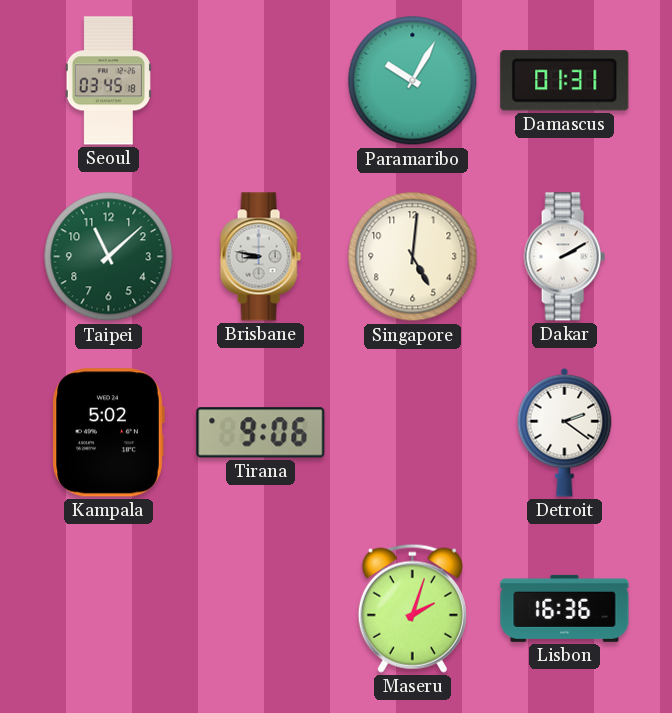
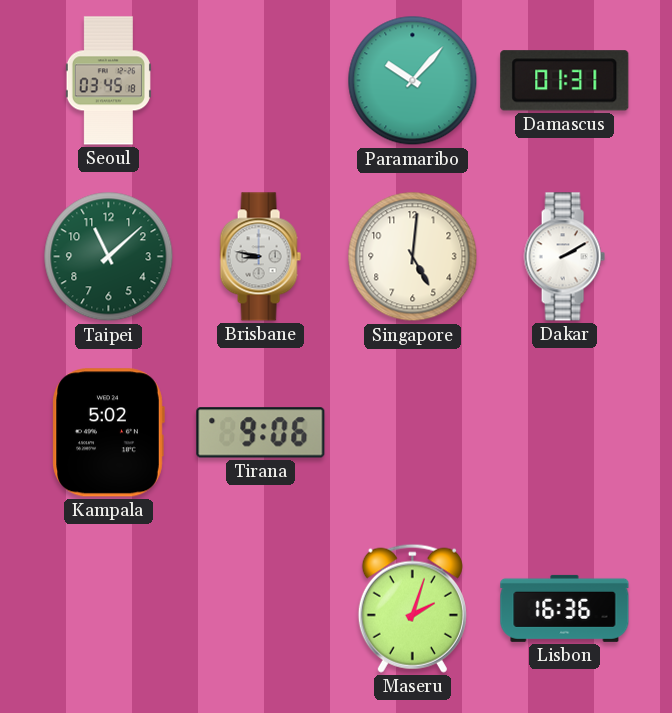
Paramaribo: 10:05 -> 10:07 (413, 81)
Detroit: 2:21 -> none (565, 432)
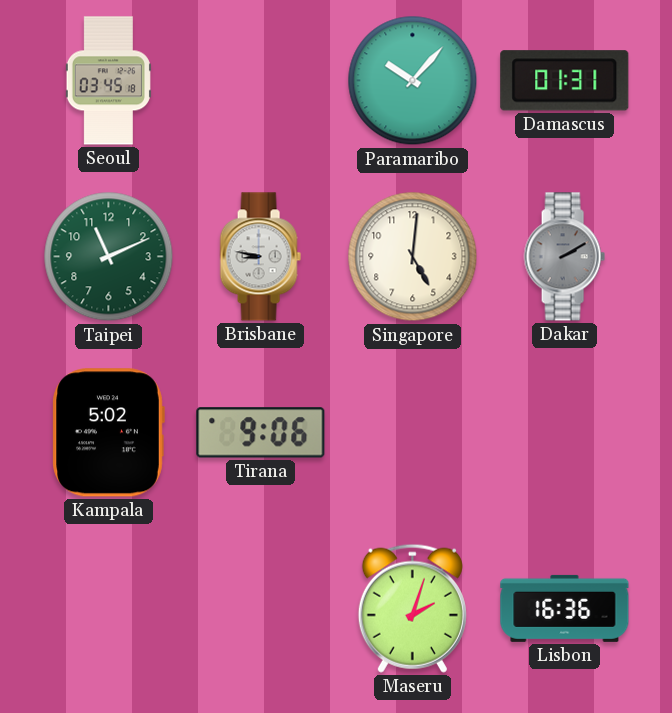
Taipei: 11:08 -> 11:11 (109, 257)
Dakar dial: white -> grey (564, 257)
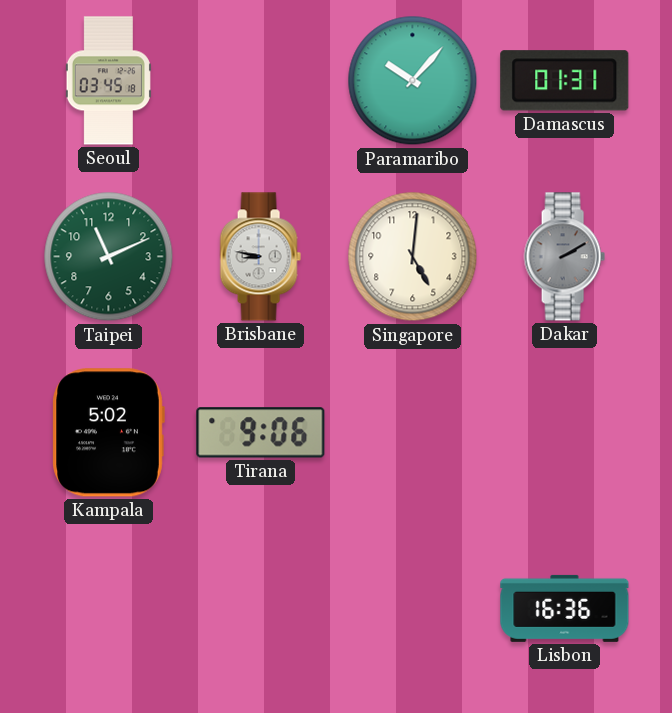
Maseru: 2:03 -> none (412, 608)
